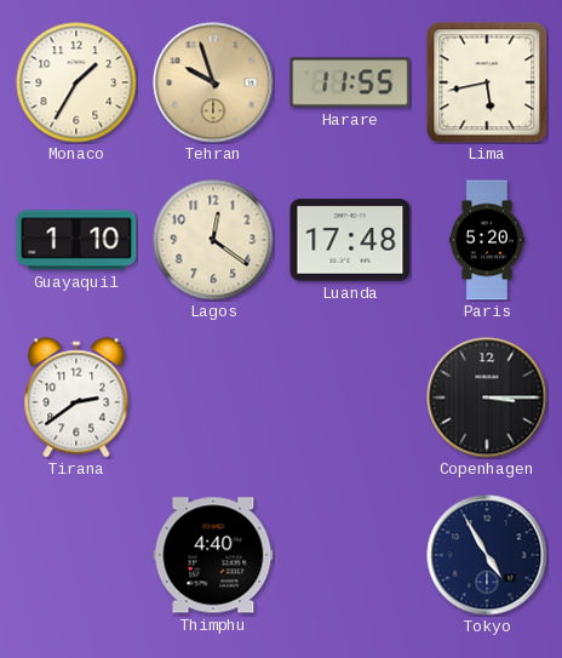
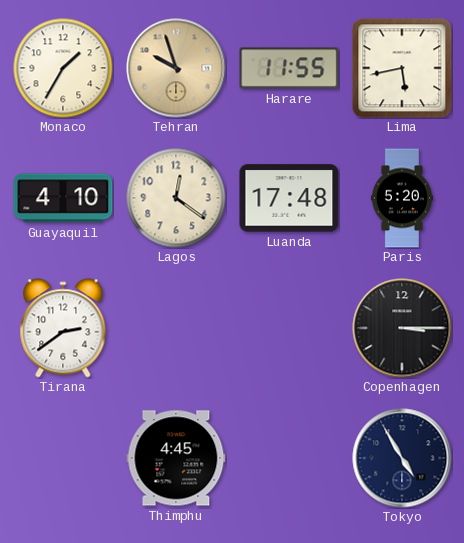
Guayaquil: 1:10 -> 4:10 (63, 198)
Thimphu: 4:40 -> 4:45 (176, 458)
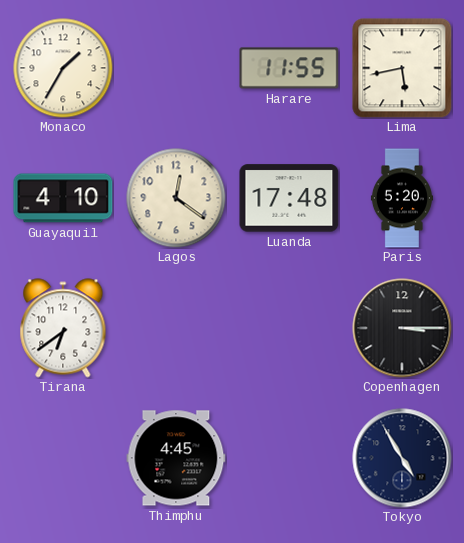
Tehran: 9:57 -> none (176, 68)
Tirana: 2:39 -> 6:39 (63, 328)
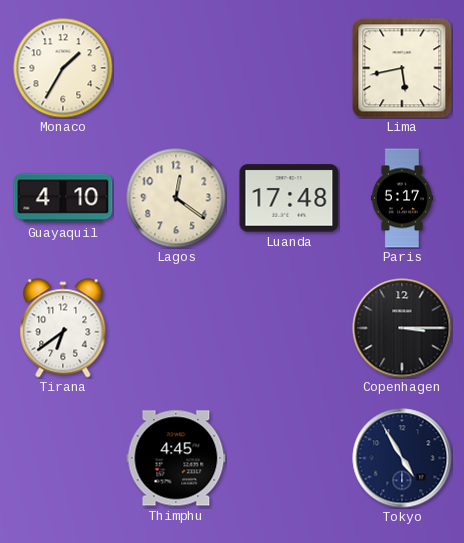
Harare: 11:55 -> none (289, 68)
Paris: 5:20 -> 5:17 (402, 198)
